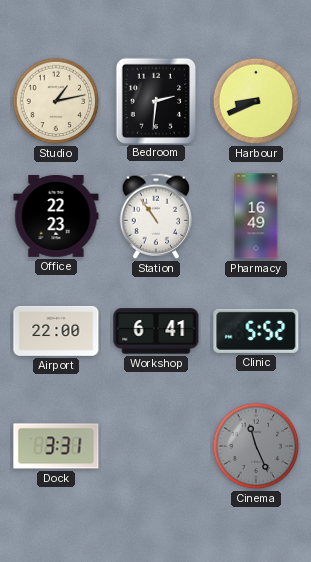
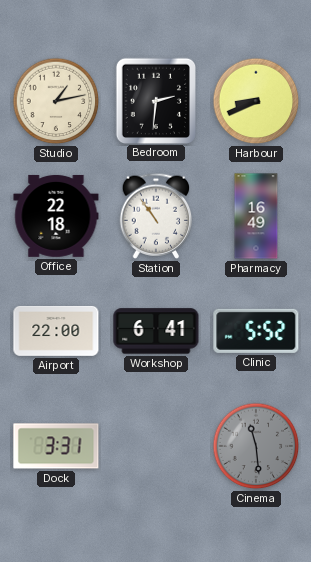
Office: 22:23 -> 22:18 (56, 216)
Cinema: 11:26 -> 11:29 (256, 446)
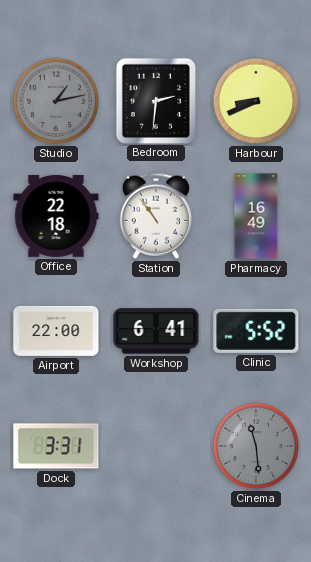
Studio dial: cream -> grey (56, 101)
